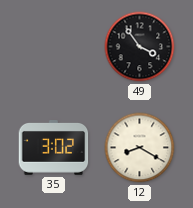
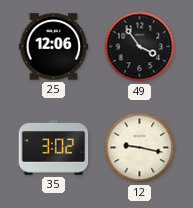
25: none -> 12:06 (54, 47)
12: 8:20 -> 9:17 (140, 148)
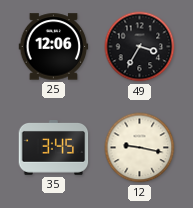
49: 3:54 -> 3:35 (140, 47)
35: 3:02 -> 3:45 (54, 148)
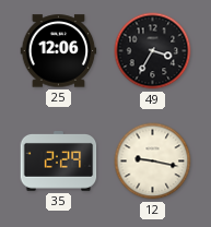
35: 3:45 -> 2:29 (59, 162)
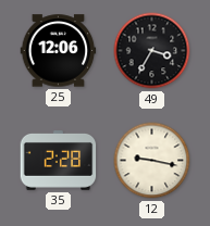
35: 2:29 -> 2:28 (59, 161)
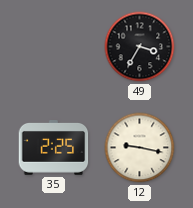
25: 12:06 -> none (59, 51)
35: 2:28 -> 2:25 (54, 148)
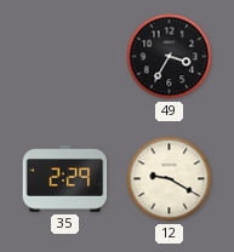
35: 2:25 -> 2:29 (65, 179)
12: 9:17 -> 9:20 (170, 179)
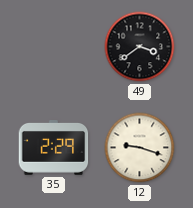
49: 3:35 -> 3:39 (140, 47)
12: 9:20 -> 9:18 (140, 148)
